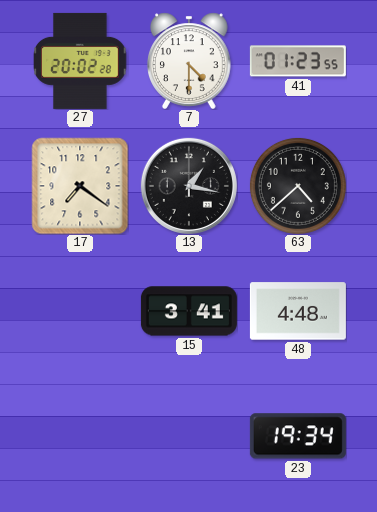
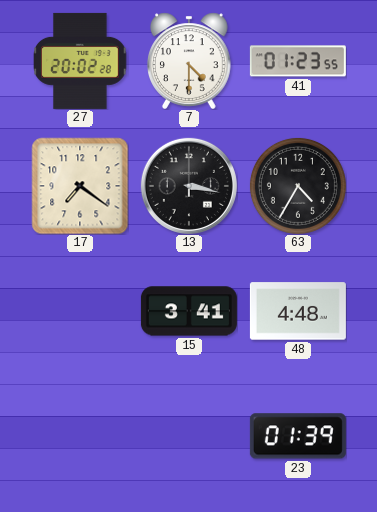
13: 1:17 -> 3:17 (189, 186)
63: 4:38 -> 4:35 (298, 186)
23: 19:34 -> 01:39 (298, 436)
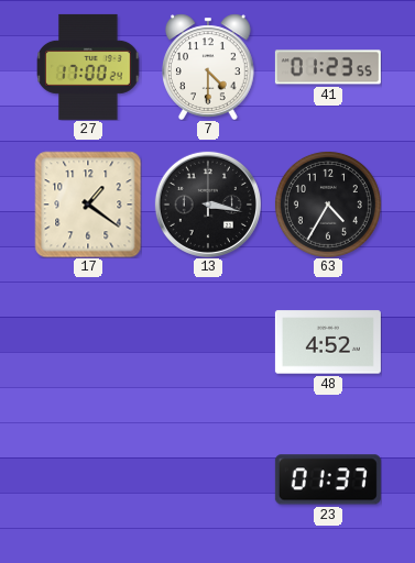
27: 20:02 -> 17:00 (89, 67)
17: 7:21 -> 1:21 (88, 205)
15: 3:41 -> none (189, 311)
48: 4:48 -> 4:52 (328, 342)
23: 01:39 -> 01:37 (328, 479)
